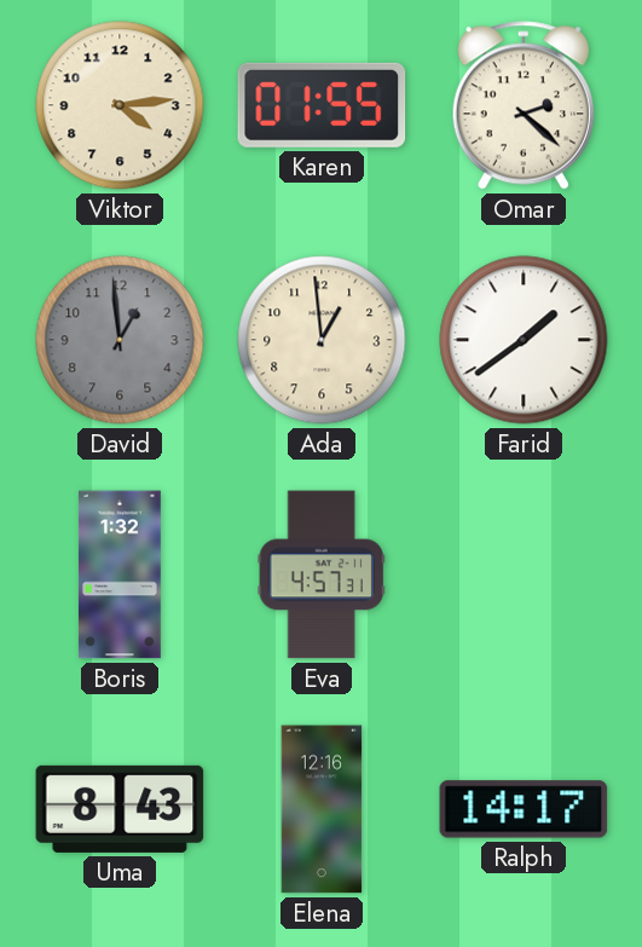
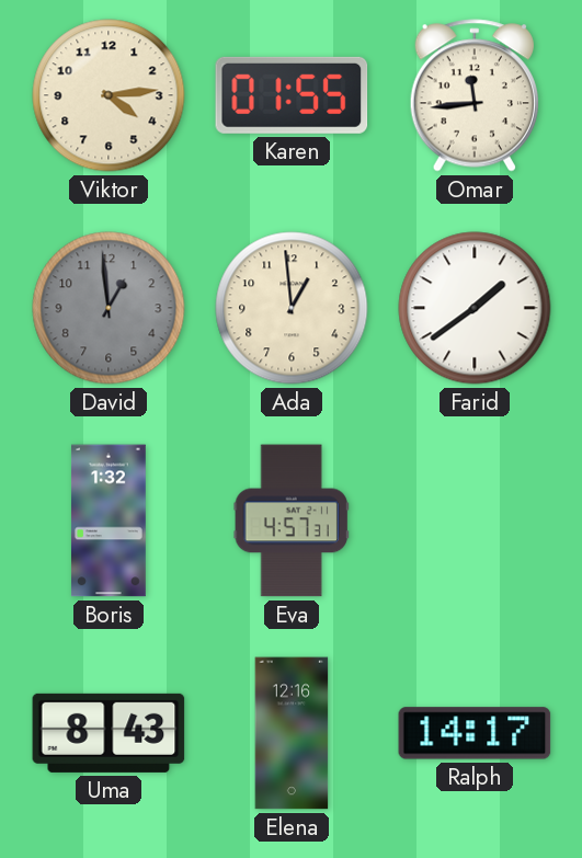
Omar: 2:22 -> 11:44 (473, 95)
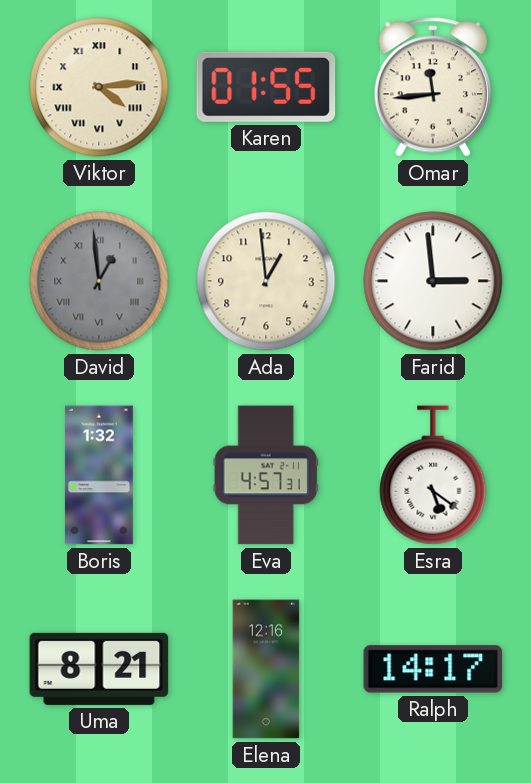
Viktor numerals: Arabic -> Roman (99, 87)
David numerals: Arabic -> Roman (99, 281)
Farid: 1:39 -> 2:59 (433, 281)
Esra: none -> 5:21 (433, 475)
Uma: 8:43 -> 8:21 (99, 669)
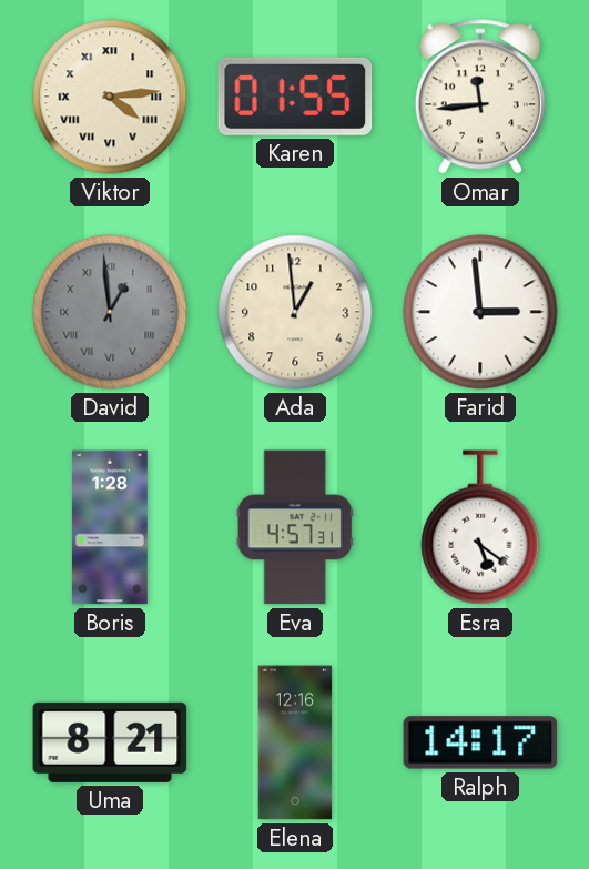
Boris: 1:32 -> 1:28 (110, 527)
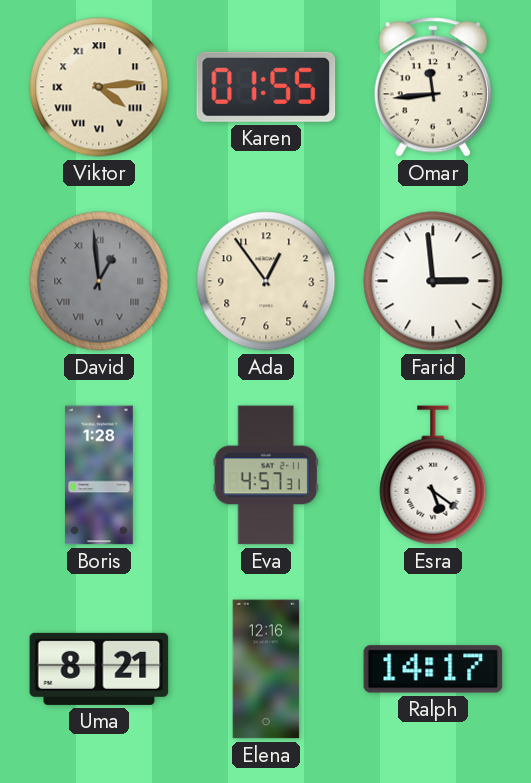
Ada: 12:59 -> 12:54 (266, 281)
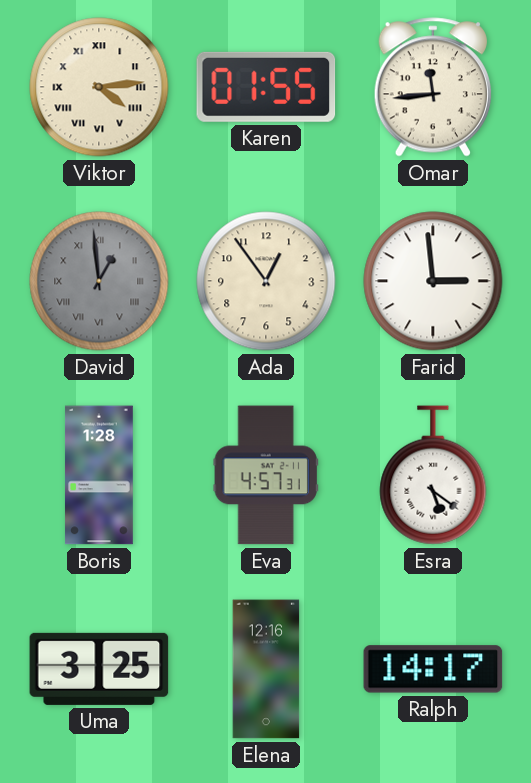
Uma: 8:21 -> 3:25 (99, 669)
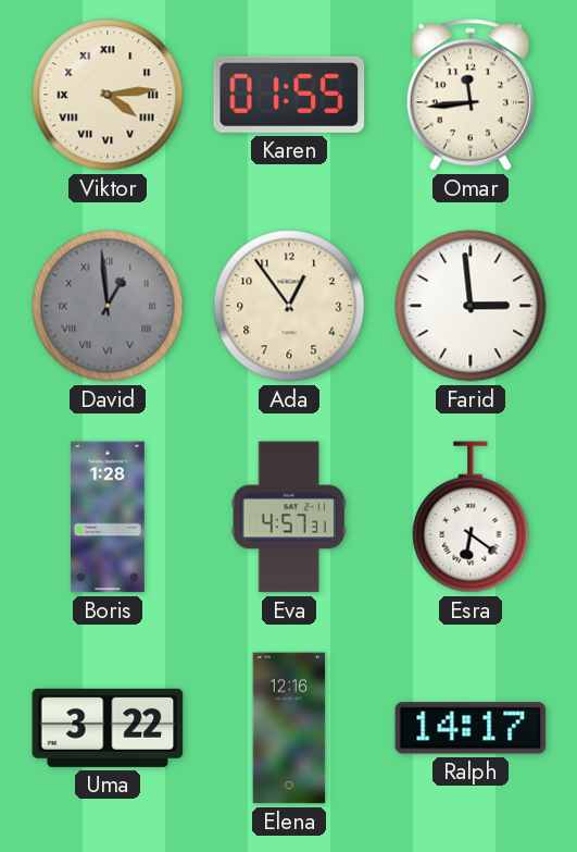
Esra: 5:21 -> 6:21 (471, 517)
Uma: 3:25 -> 3:22 (108, 728)
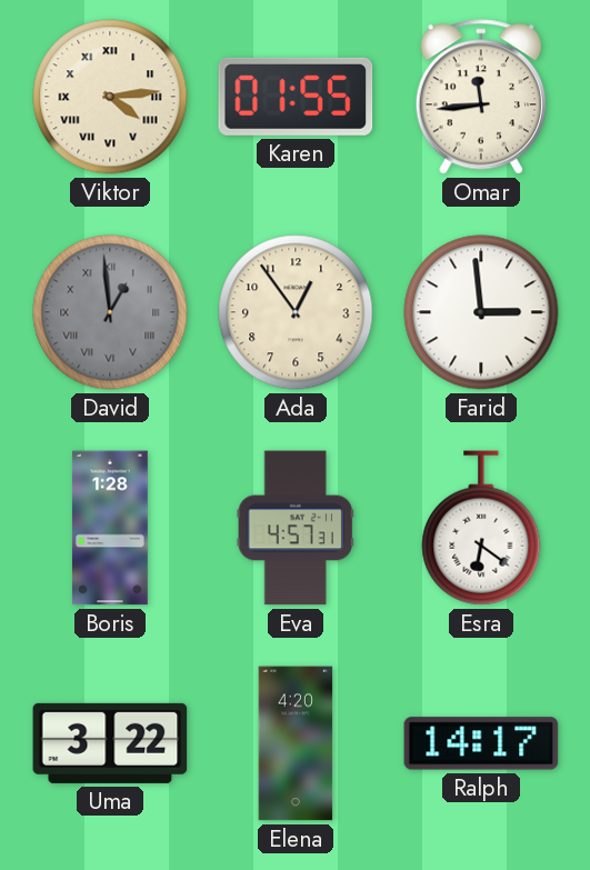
Elena: 12:16 -> 4:20 (296, 743)
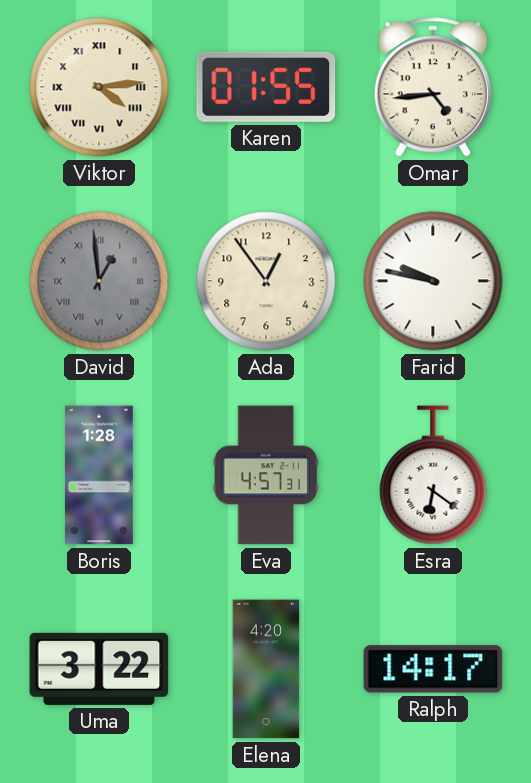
Omar: 11:44 -> 4:44 (432, 87)
Farid: 2:59 -> 9:47 (433, 281)
